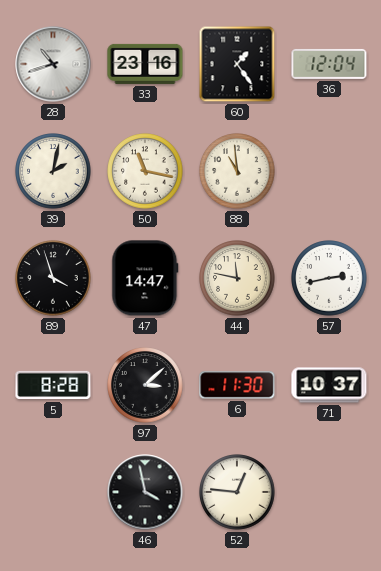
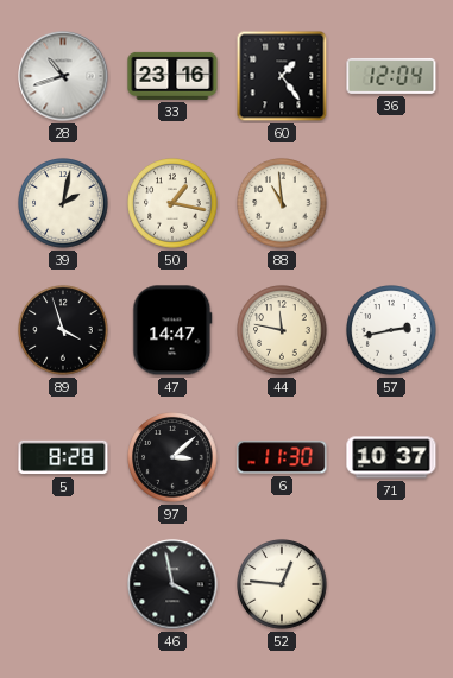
50: 11:17 -> 1:17 (172, 203)
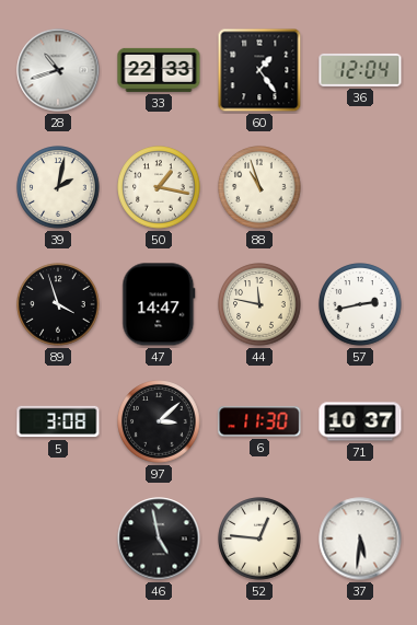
33: 23:16 -> 22:33 (159, 70)
88: 10:59 -> 10:57 (259, 187)
5: 8:28 -> 3:08 (58, 421)
46: 3:58 -> 4:58 (159, 539)
37: none -> 5:31 (360, 539)
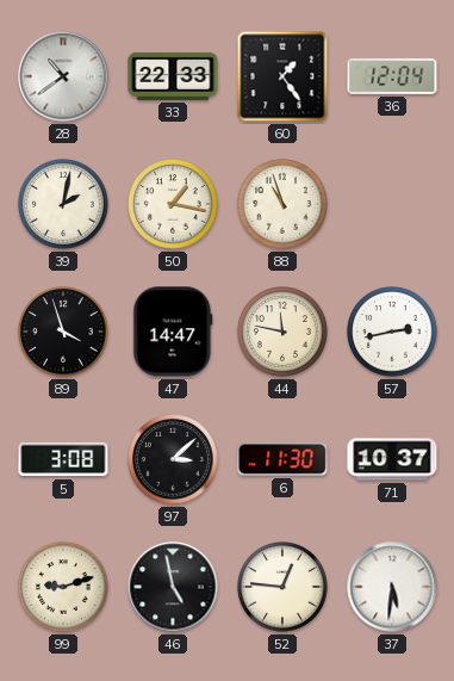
28: 10:42 -> 10:39 (63, 76)
99: none -> 9:12 (63, 587)
